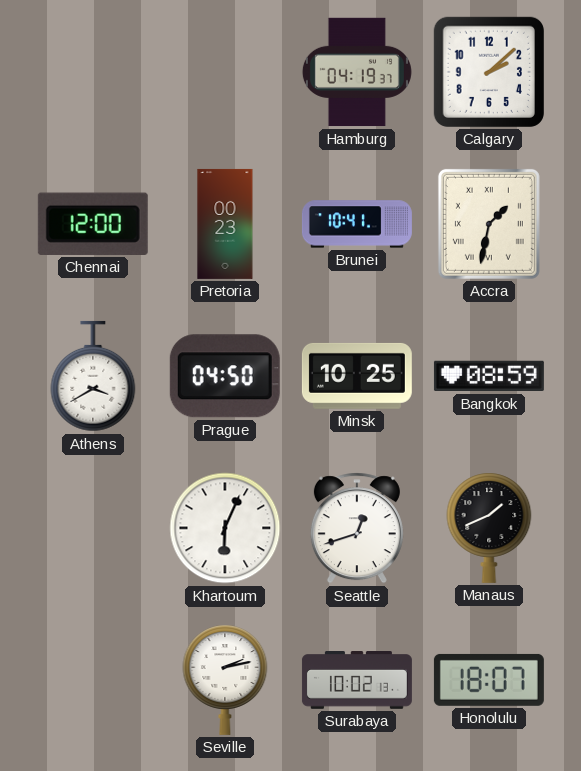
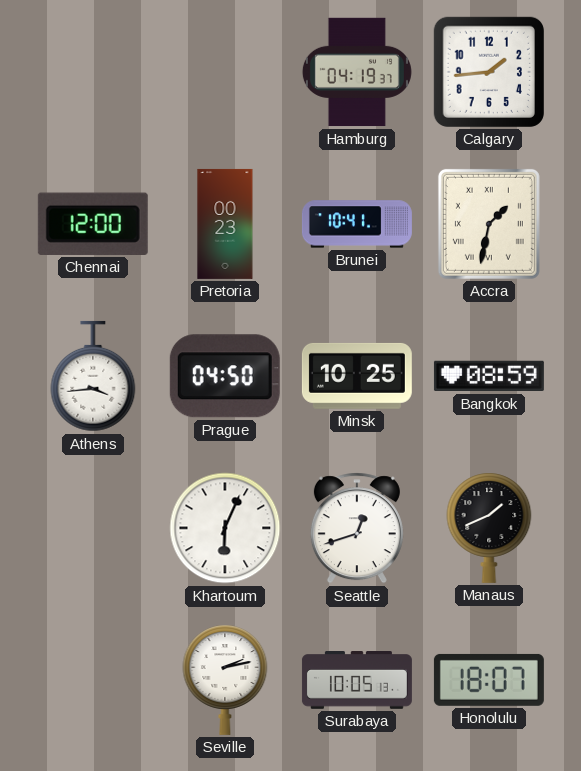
Calgary: 2:08 -> 1:44 (489, 72)
Athens: 3:40 -> 3:44 (93, 376)
Surabaya: 10:02 -> 10:05 (357, 681)
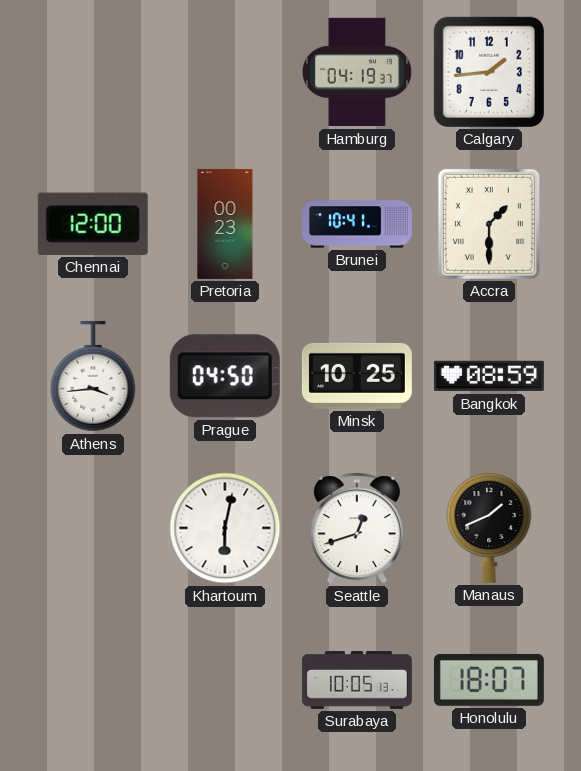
Accra: 1:32 -> 1:30 (489, 224)
Khartoum: 6:04 -> 6:02 (225, 528)
Seville: 2:13 -> none (225, 680)
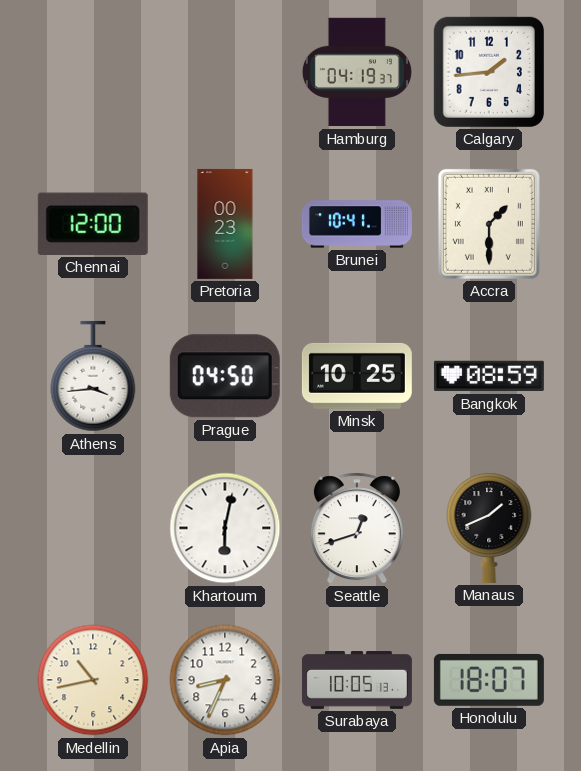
Medellin: none -> 10:43 (93, 680)
Apia: none -> 8:34 (225, 680)
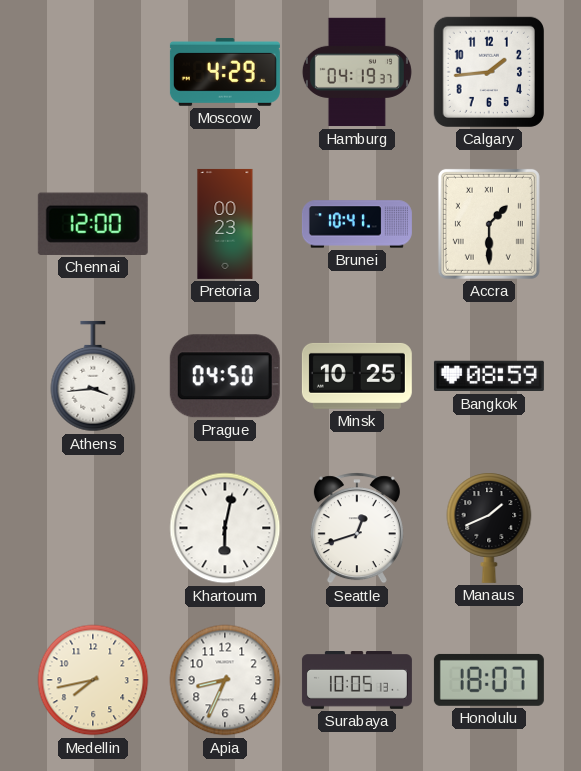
Moscow: none -> 4:29 (225, 72)
Medellin: 10:43 -> 7:43 (93, 680)
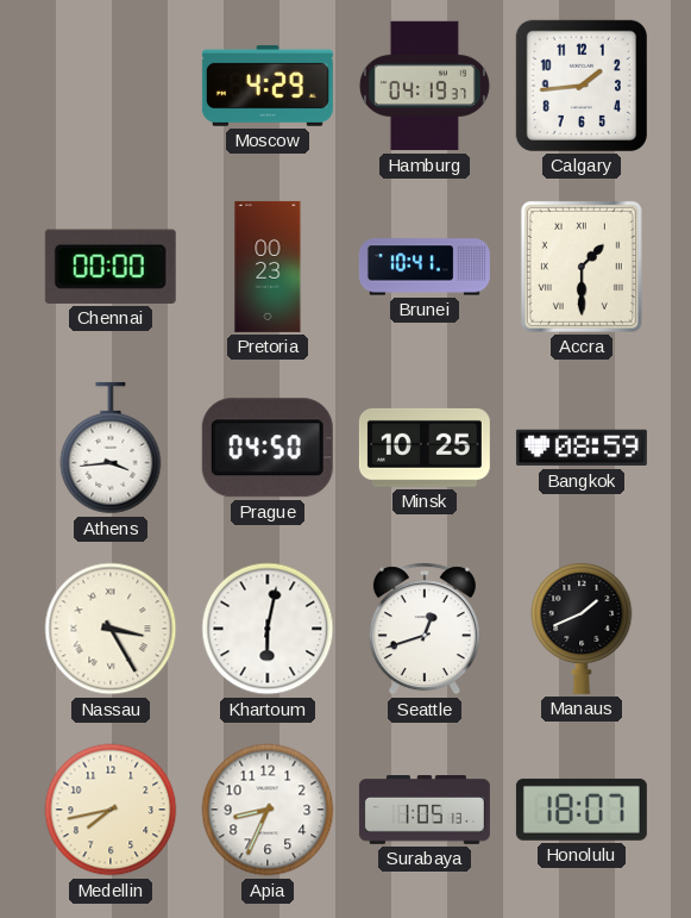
Chennai: 12:00 -> 00:00 (111, 267)
Nassau: none -> 3:25 (111, 629)
Surabaya: 10:05 -> 1:05 (425, 811)
